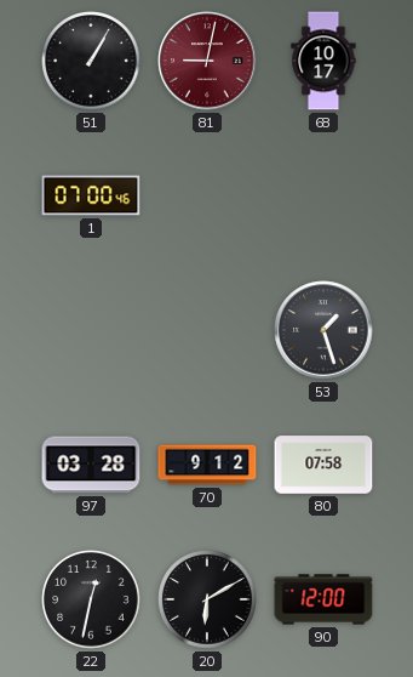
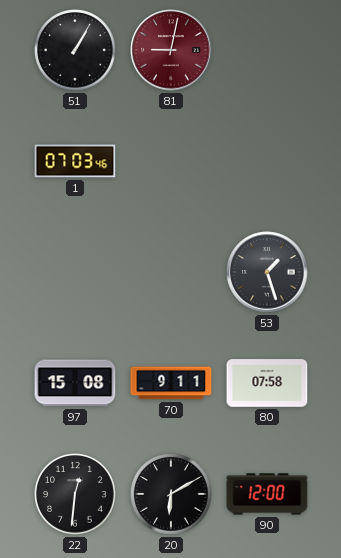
68: 10:17 -> none (323, 61)
1: 07:00 -> 07:03 (75, 161)
97: 03:28 -> 15:08 (75, 383)
70: 9:12 -> 9:11 (171, 383)
22: 12:32 -> 12:31 (75, 494)
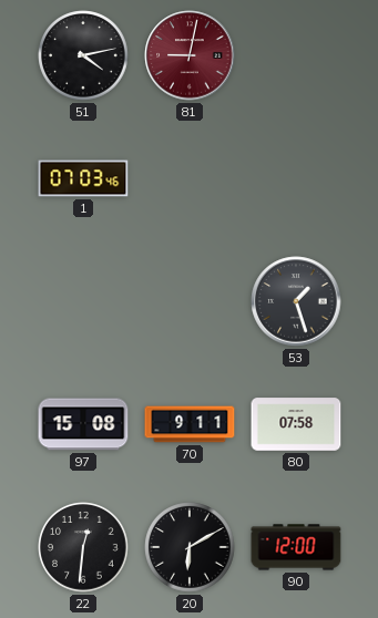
51: 1:05 -> 4:13 (83, 55)
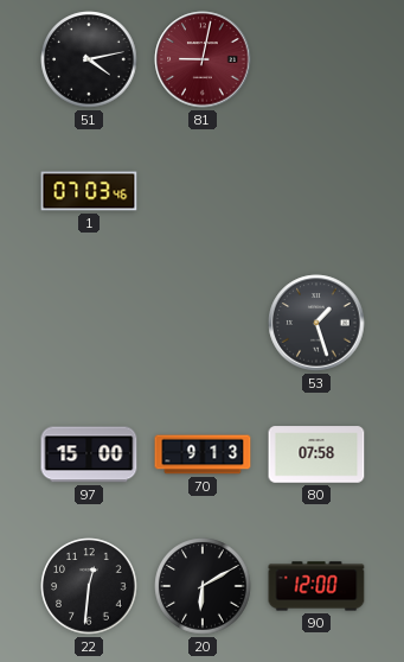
97: 15:08 -> 15:00 (89, 454)
70: 9:11 -> 9:13 (203, 454)
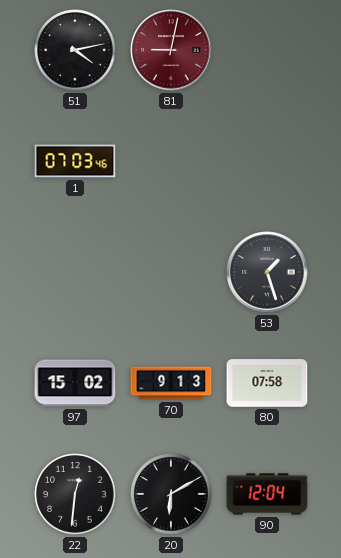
97: 15:00 -> 15:02 (75, 383)
90: 12:00 -> 12:04 (267, 494)
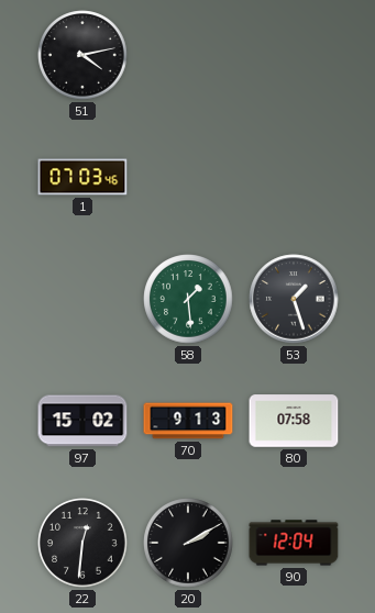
81: 9:02 -> none (171, 50)
58: none -> 1:29 (188, 299)
20: 6:10 -> 2:10 (188, 543)
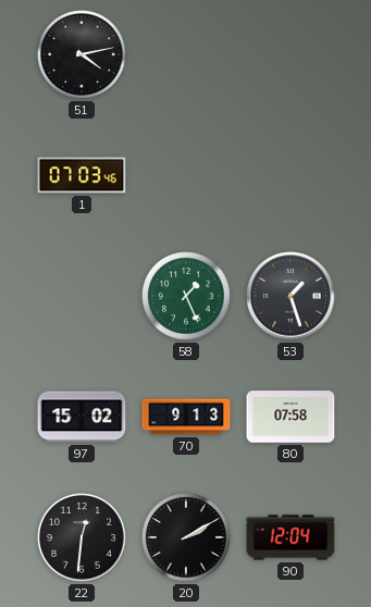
58: 1:29 -> 1:26 (186, 296)
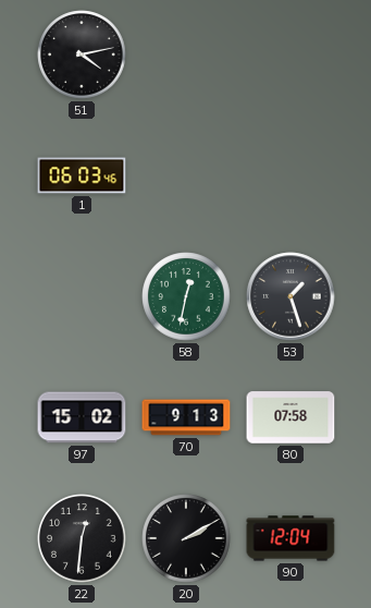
1: 07:03 -> 06:03 (82, 175)
58: 1:26 -> 12:32 (186, 296)
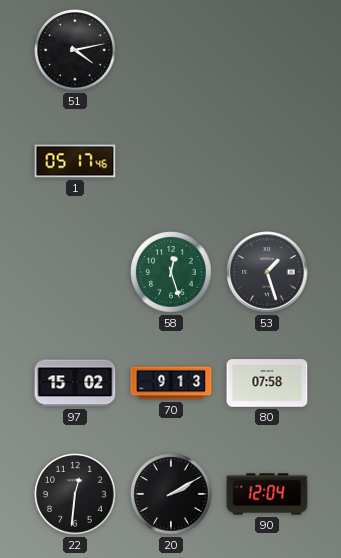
1: 06:03 -> 05:17 (75, 161)
58: 12:32 -> 12:27 (171, 272)
